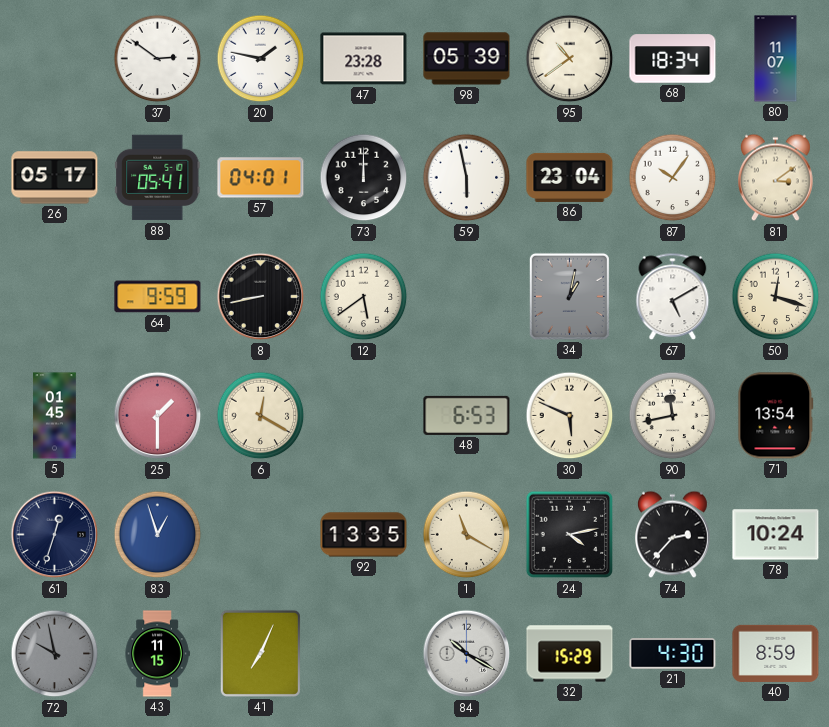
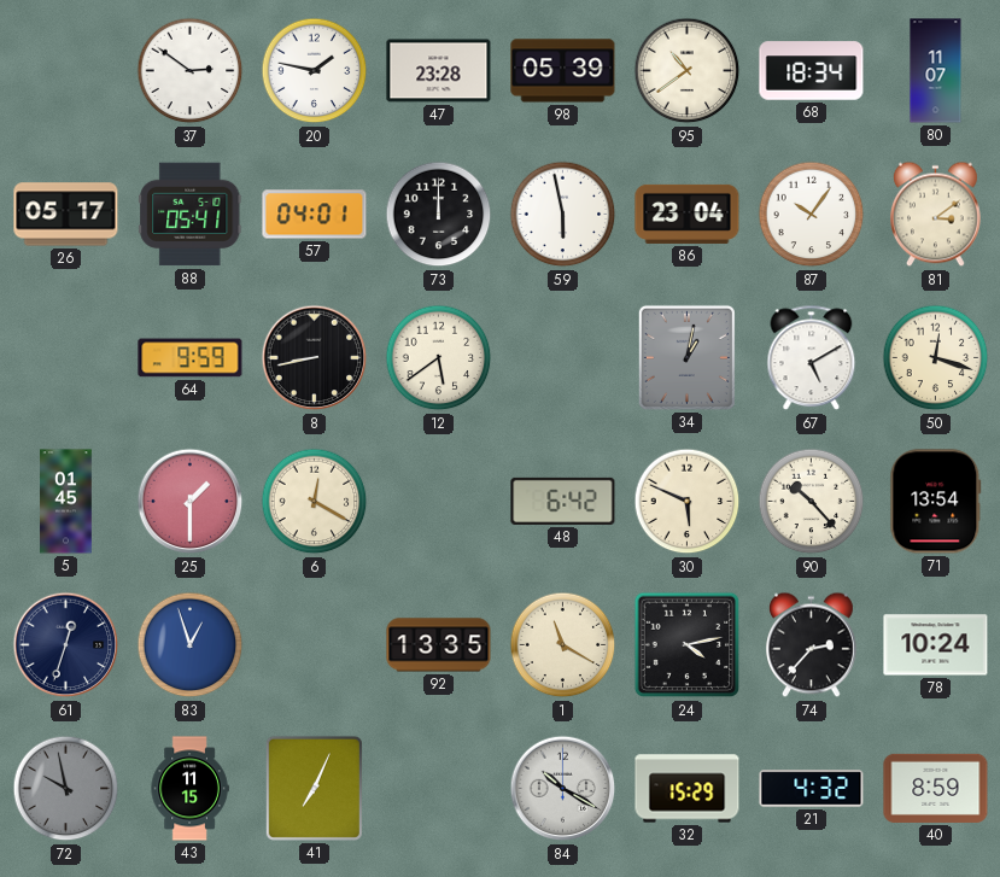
48: 6:53 -> 6:42 (563, 501)
90: 11:43 -> 10:23 (812, 502)
21: 4:30 -> 4:32 (812, 789)
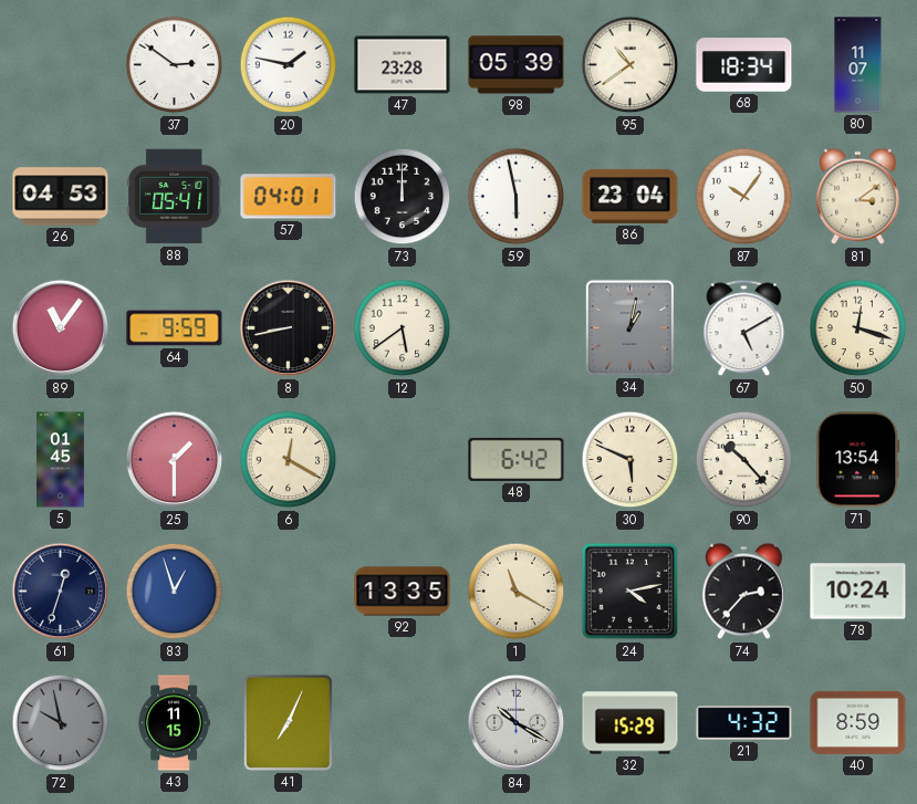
26: 05:17 -> 04:53 (61, 197)
89: none -> 11:06 (61, 328)
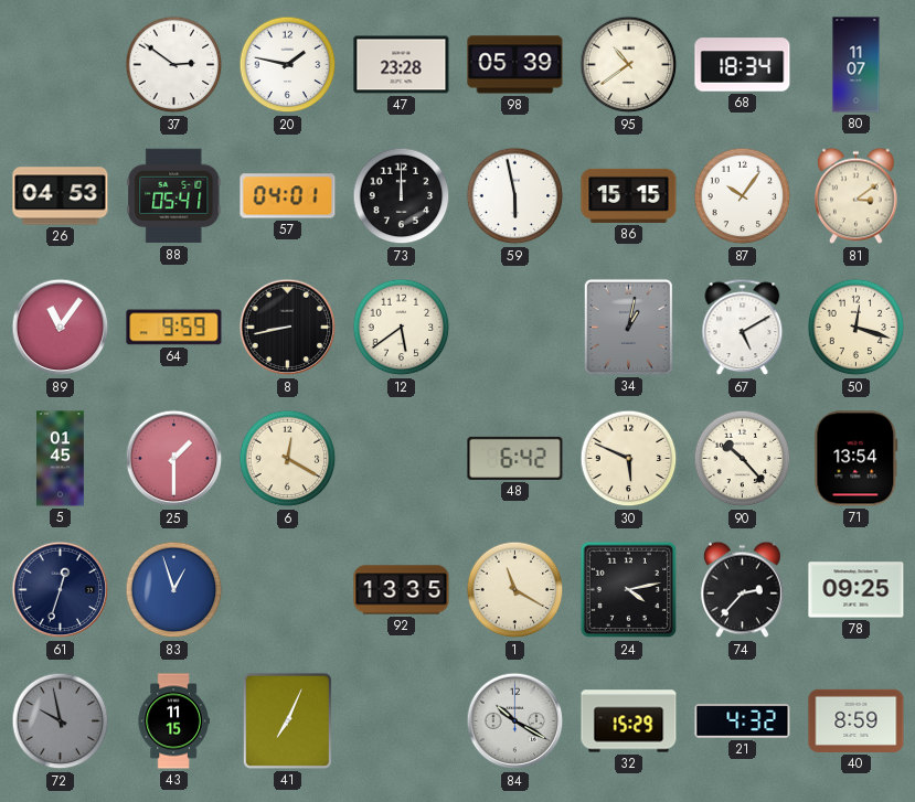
86: 23:04 -> 15:15 (629, 195)
78: 10:24 -> 09:25 (857, 590)
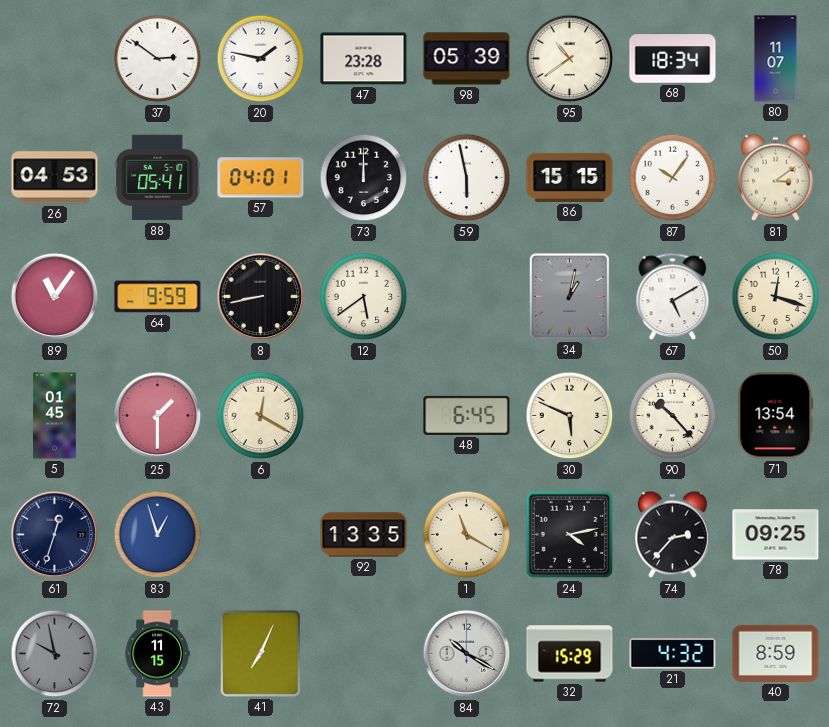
48: 6:42 -> 6:45 (467, 415)
